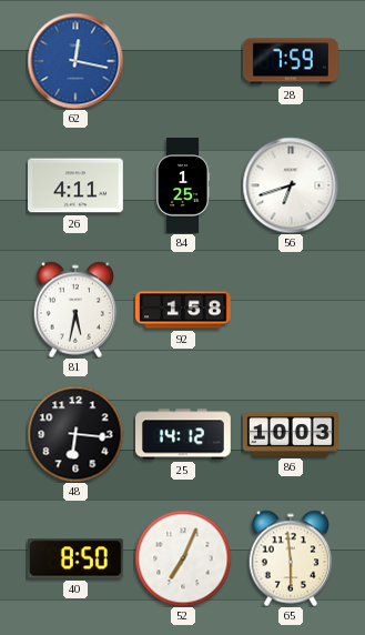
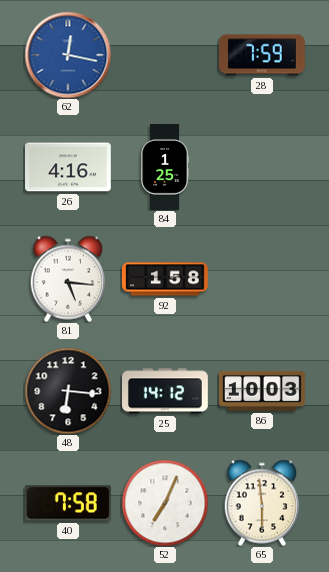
26: 4:11 -> 4:16 (69, 167)
56: 6:42 -> none (291, 185)
81: 5:32 -> 5:16 (68, 279)
40: 8:50 -> 7:58 (68, 503)
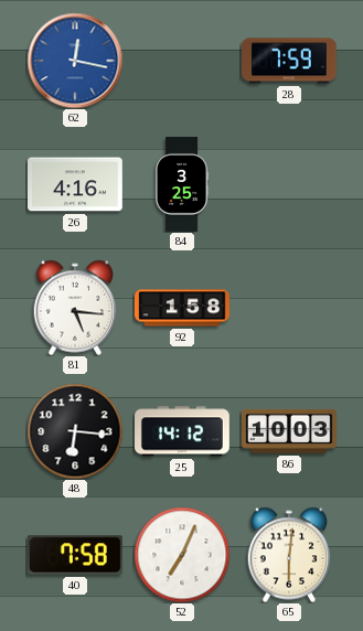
84: 1:25 -> 3:25 (182, 185)
65: 5:59 -> 6:01 (289, 555)
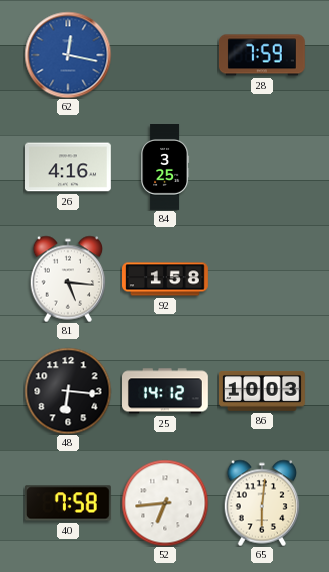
52: 7:04 -> 6:44 (165, 503)
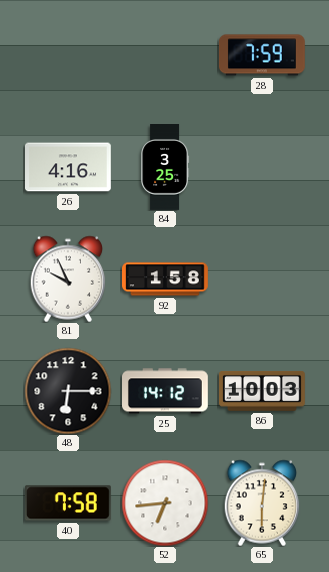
62: 12:17 -> none (68, 55)
81: 5:16 -> 9:56 (68, 279)
48: 6:16 -> 6:15 (68, 391)
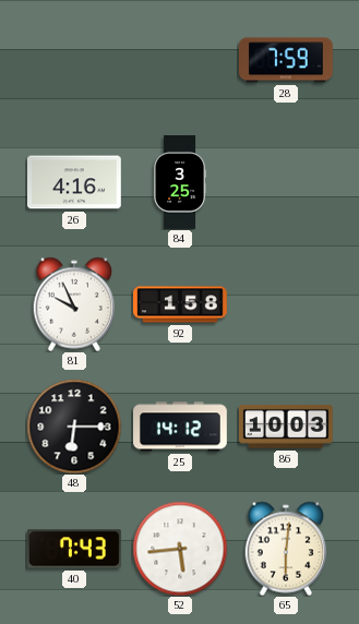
40: 7:58 -> 7:43 (74, 549)
52: 6:44 -> 5:44 (180, 549)
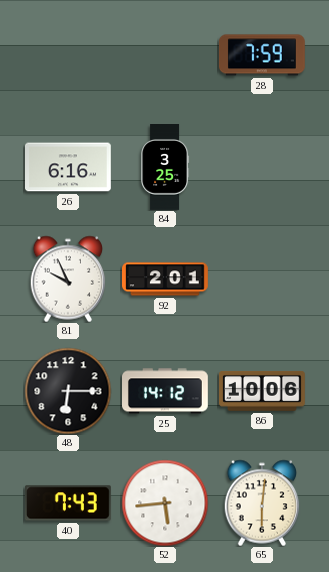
26: 4:16 -> 6:16 (69, 167)
92: 1:58 -> 2:01 (166, 279)
86: 10:03 -> 10:06 (263, 391)
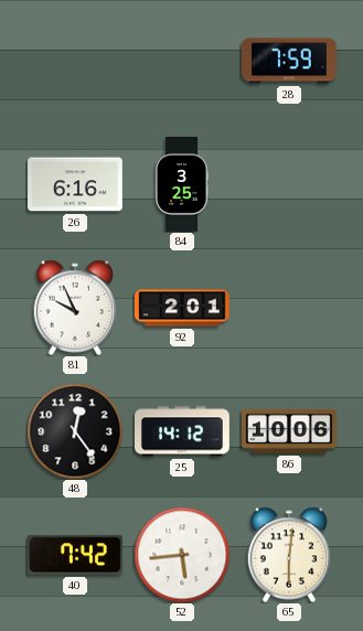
48: 6:15 -> 12:24 (75, 431)
40: 7:43 -> 7:42 (75, 555)
